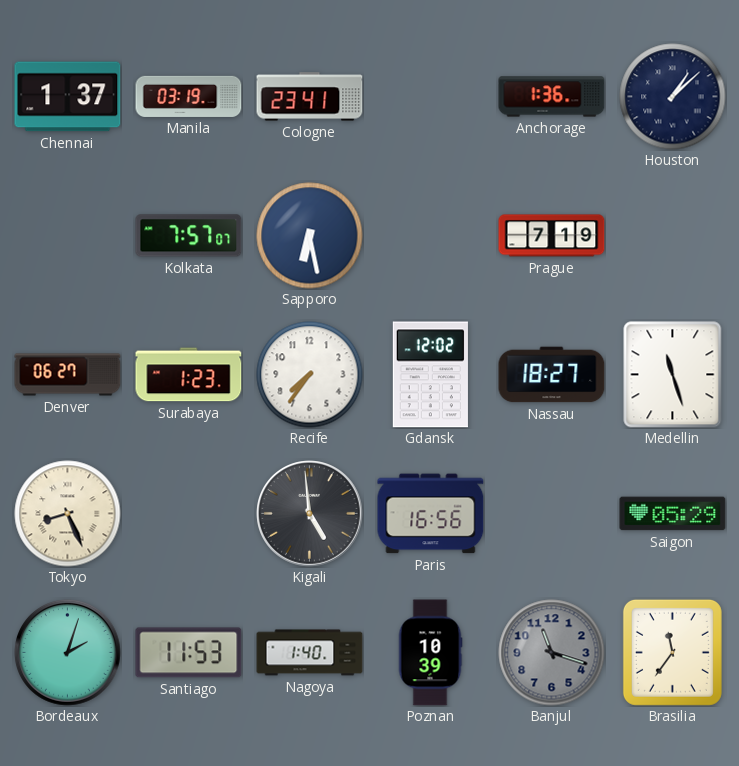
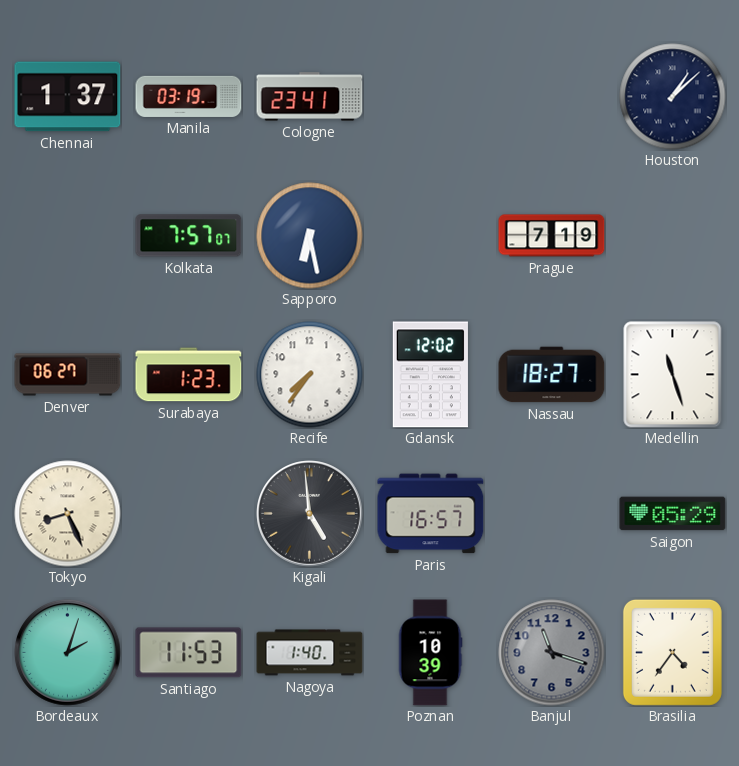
Anchorage: 1:36 -> none (552, 97)
Paris: 16:56 -> 16:57 (431, 514)
Brasilia: 11:36 -> 4:36 (672, 652)
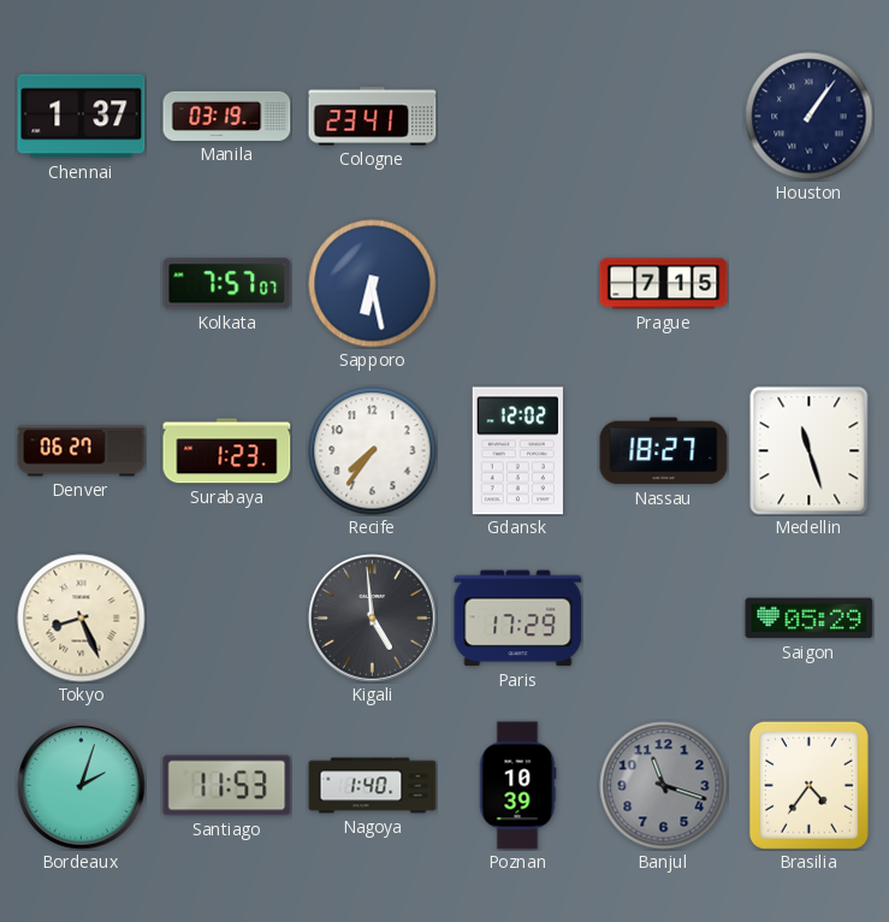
Houston: 1:08 -> 1:06 (810, 117)
Prague: 7:19 -> 7:15 (664, 284)
Paris: 16:57 -> 17:29 (518, 619)
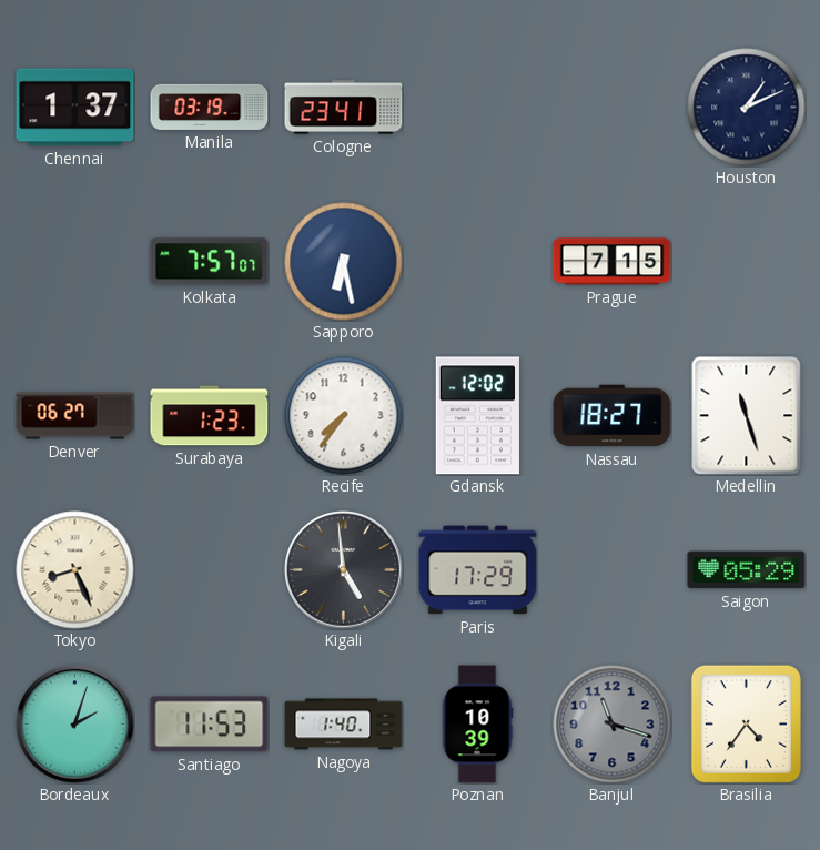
Houston: 1:06 -> 1:11 (747, 108)
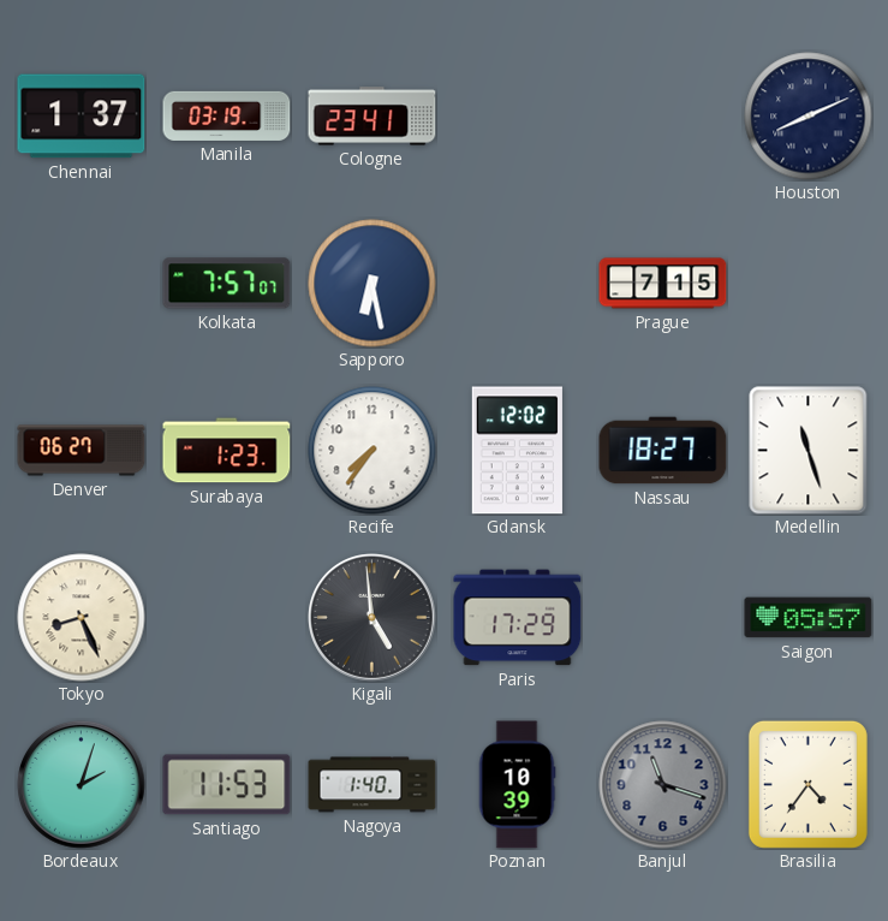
Houston: 1:11 -> 8:11 (809, 117)
Saigon: 05:29 -> 05:57 (809, 618)
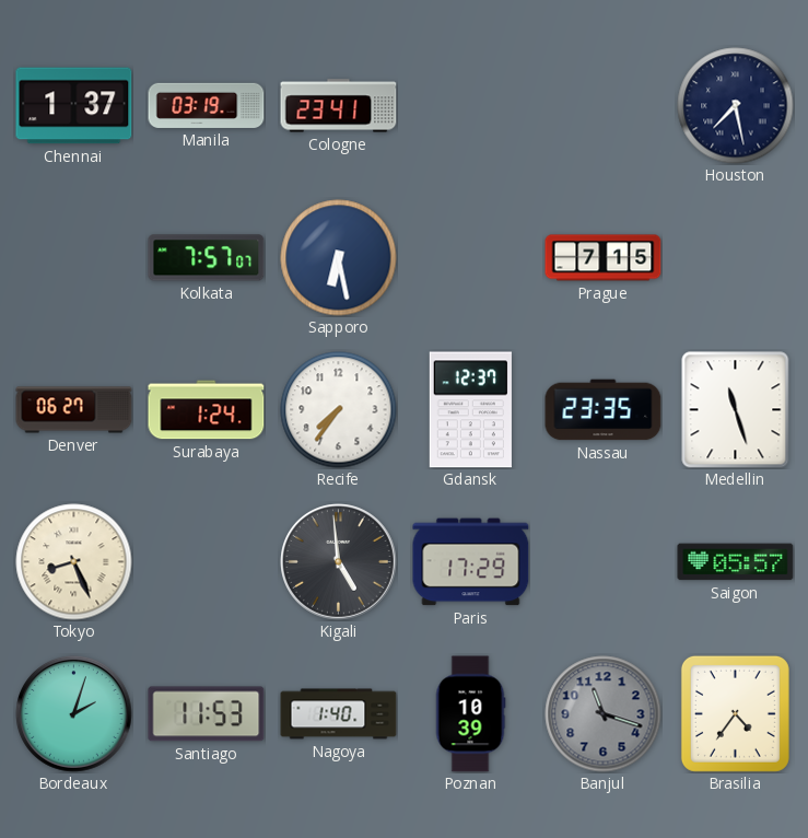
Houston: 8:11 -> 7:28 (736, 106)
Surabaya: 1:23 -> 1:24 (207, 410)
Gdansk: 12:02 -> 12:37 (470, 410)
Nassau: 18:27 -> 23:35 (604, 410)
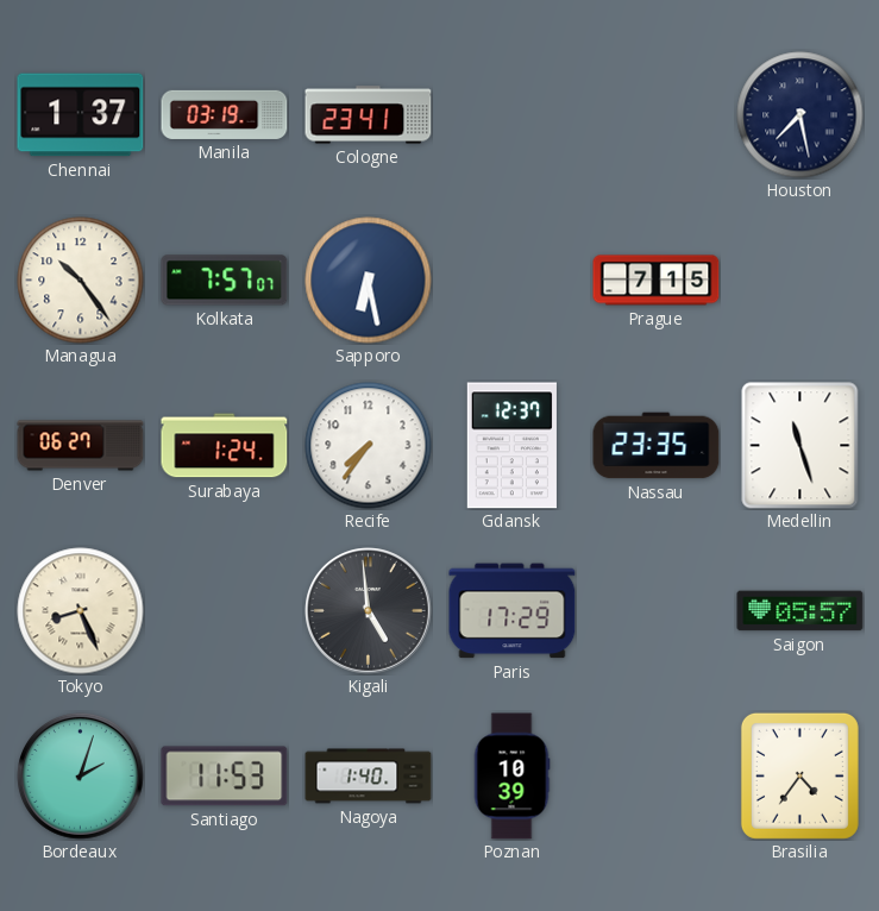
Managua: none -> 10:24 (81, 281)
Banjul: 11:18 -> none (604, 714)
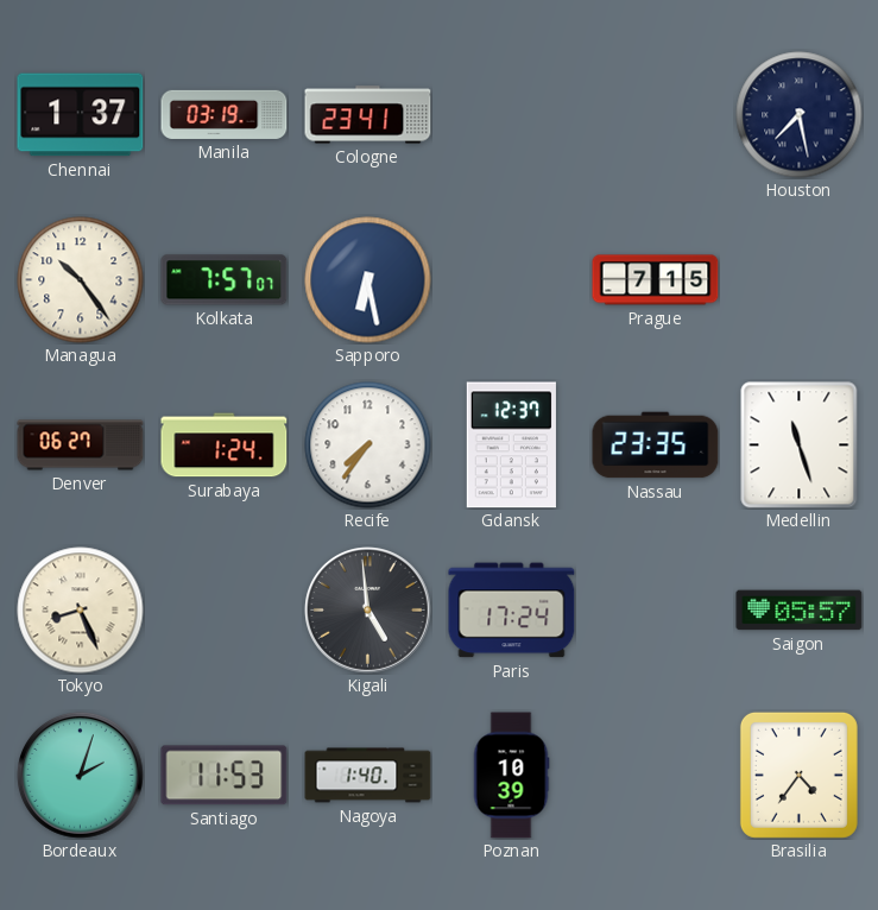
Paris: 17:29 -> 17:24 (512, 611)
